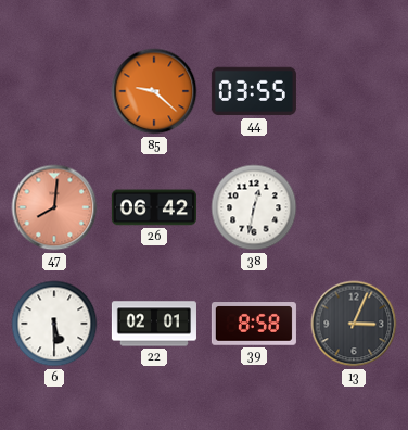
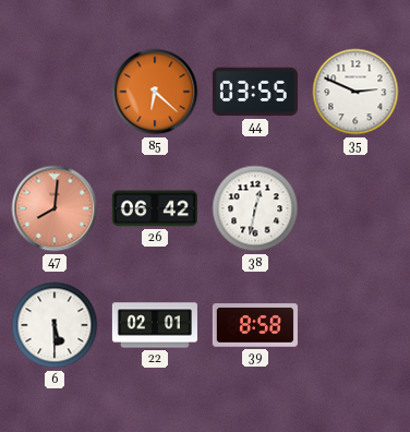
85: 9:22 -> 6:22 (155, 92)
35: none -> 2:49 (355, 92)
13: 3:04 -> none (354, 324)
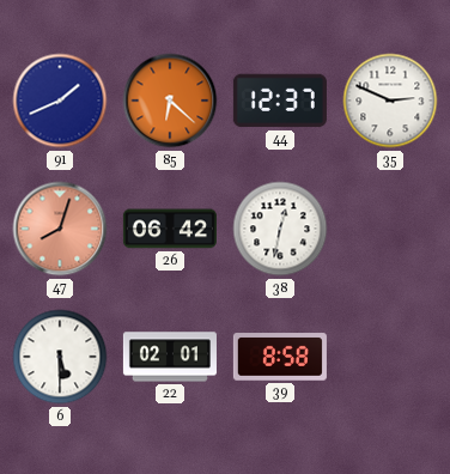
91: none -> 1:41 (60, 101)
44: 03:55 -> 12:37 (280, 101)
47: 8:01 -> 8:03 (60, 229)
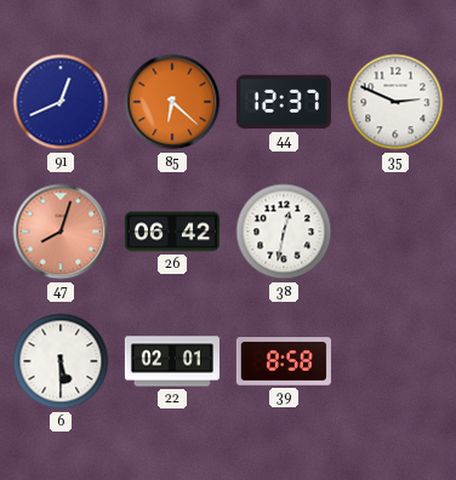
91: 1:41 -> 12:41 (61, 102)
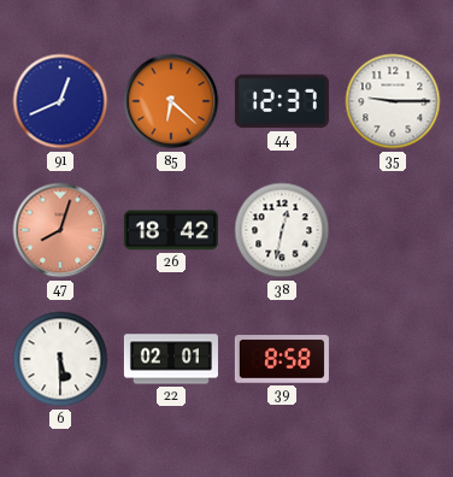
35: 2:49 -> 9:15 (393, 101)
26: 06:42 -> 18:42 (171, 230)
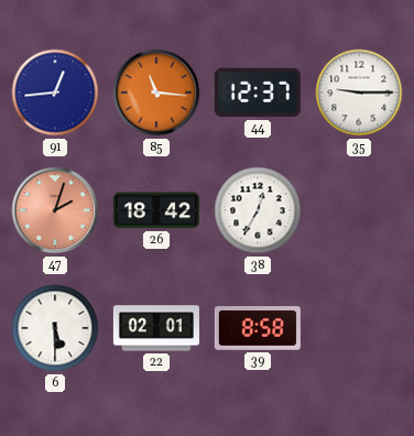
91: 12:41 -> 12:44 (55, 92)
85: 6:22 -> 11:16 (156, 92)
47: 8:03 -> 2:03 (55, 210)
38: 12:32 -> 12:35 (258, 210)
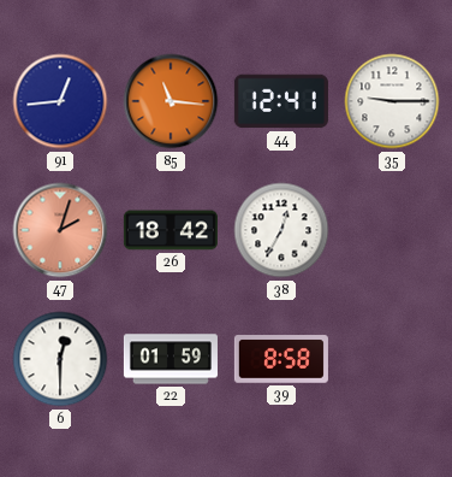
44: 12:37 -> 12:41 (281, 101)
6: 5:30 -> 12:30 (60, 359)
22: 02:01 -> 01:59 (171, 359)
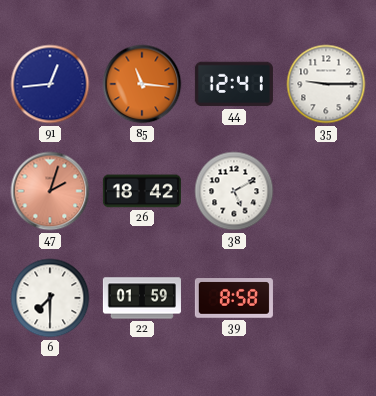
38: 12:35 -> 5:10 (234, 191)
6: 12:30 -> 7:30 (50, 298)
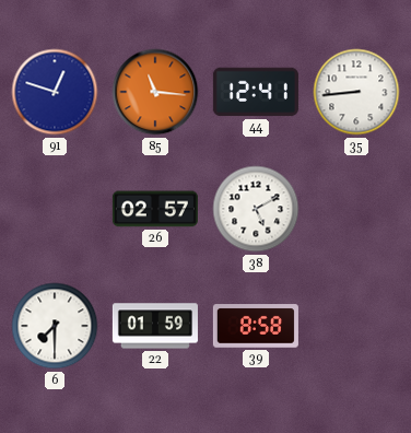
91: 12:44 -> 12:48 (55, 92)
35: 9:15 -> 8:44 (356, 92)
47: 2:03 -> none (50, 191)
26: 18:42 -> 02:57 (155, 209)
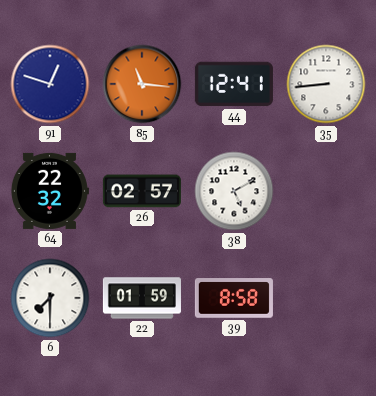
64: none -> 22:32 (49, 191)
